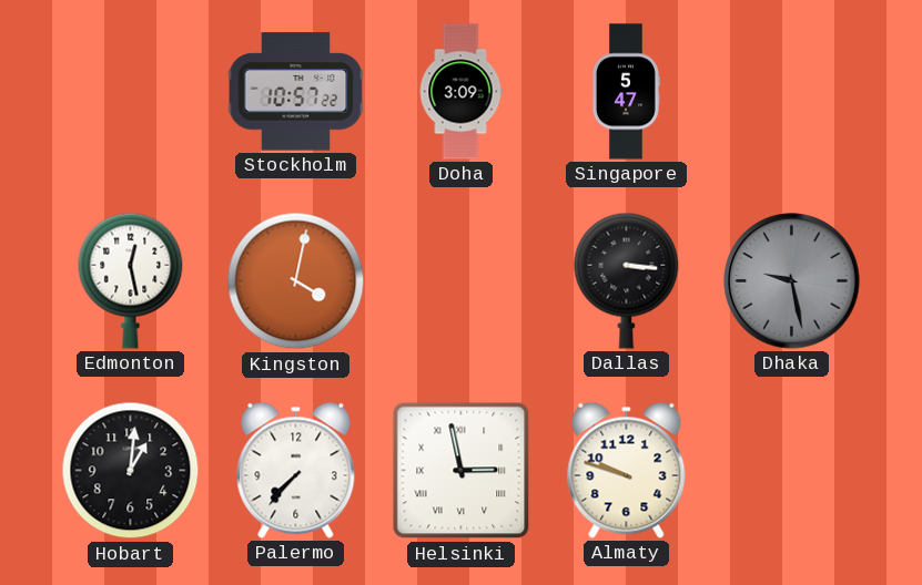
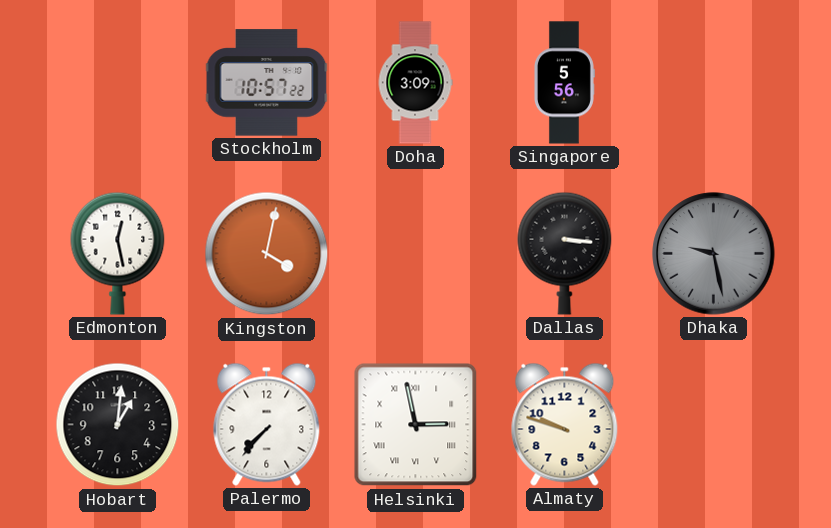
Singapore: 5:47 -> 5:56 (564, 83)
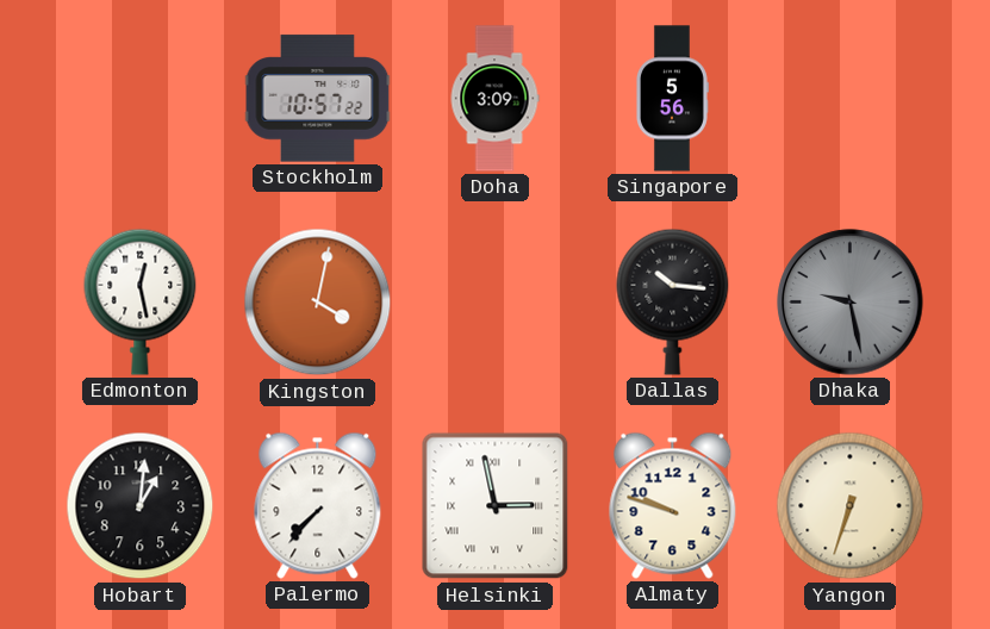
Dallas: 3:16 -> 10:16 (673, 301)
Yangon: none -> 6:33 (851, 506)
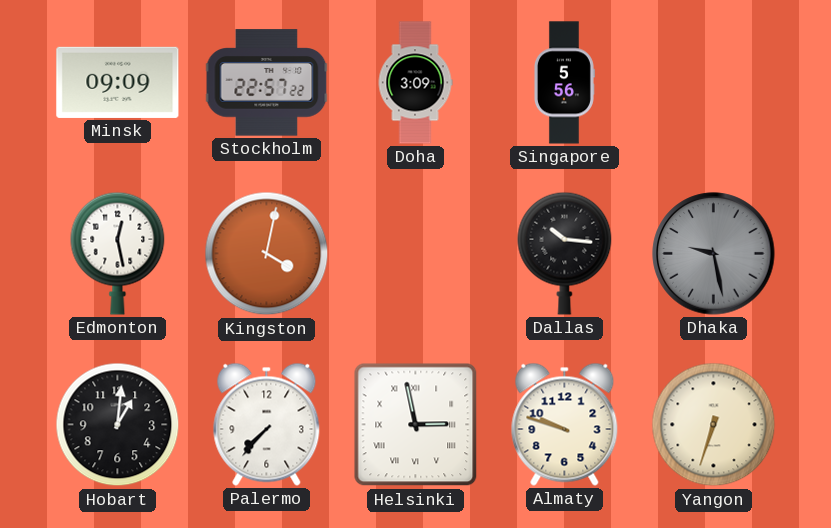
Minsk: none -> 09:09 (118, 82)
Stockholm: 10:57 -> 22:57 (267, 83)
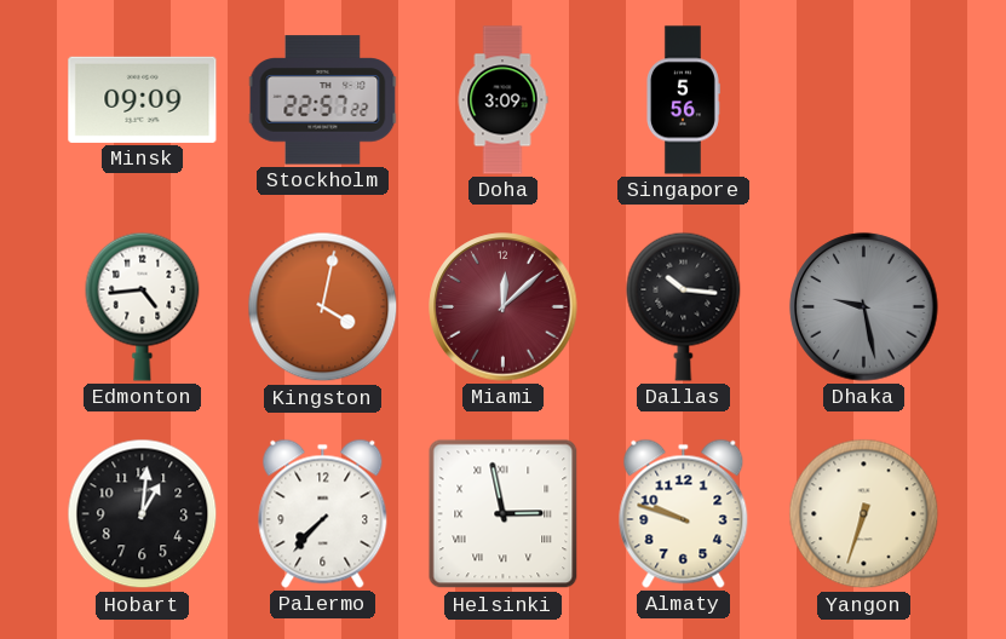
Edmonton: 12:28 -> 4:44 (143, 306)
Miami: none -> 12:08 (504, 307)
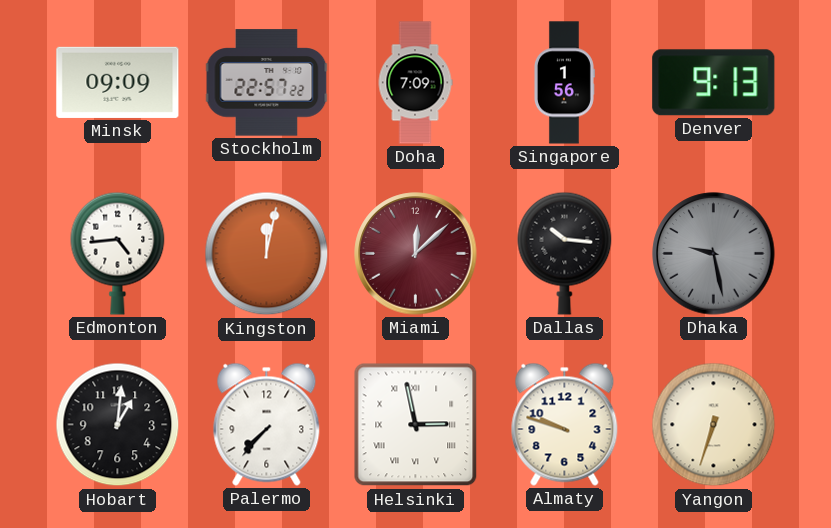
Doha: 3:09 -> 7:09 (415, 83)
Singapore: 5:56 -> 1:56 (564, 83)
Denver: none -> 9:13 (714, 83)
Kingston: 4:02 -> 12:02 (267, 254)
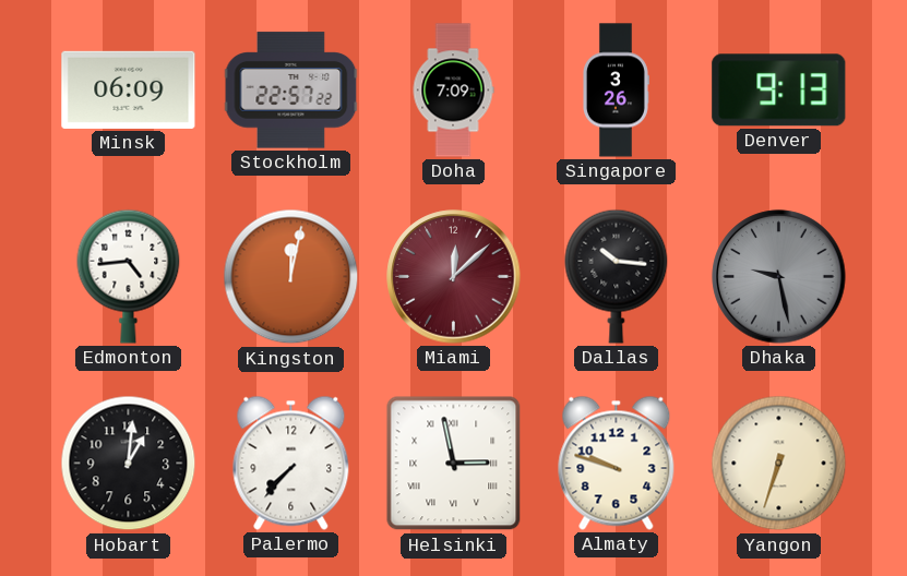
Minsk: 09:09 -> 06:09 (129, 89)
Singapore: 1:56 -> 3:26 (616, 91)
